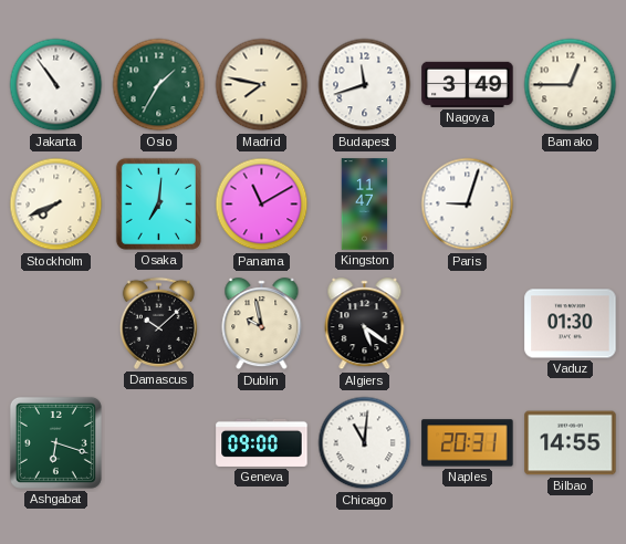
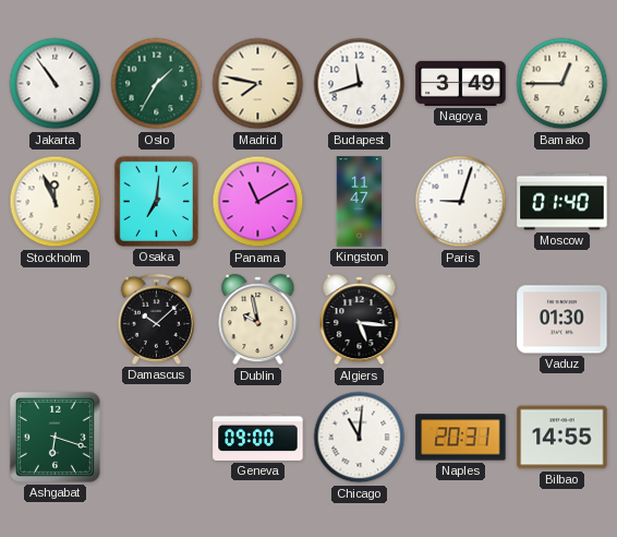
Stockholm: 7:41 -> 11:56 (56, 202)
Moscow: none -> 01:40 (562, 202)
Algiers: 5:21 -> 5:16 (360, 320)
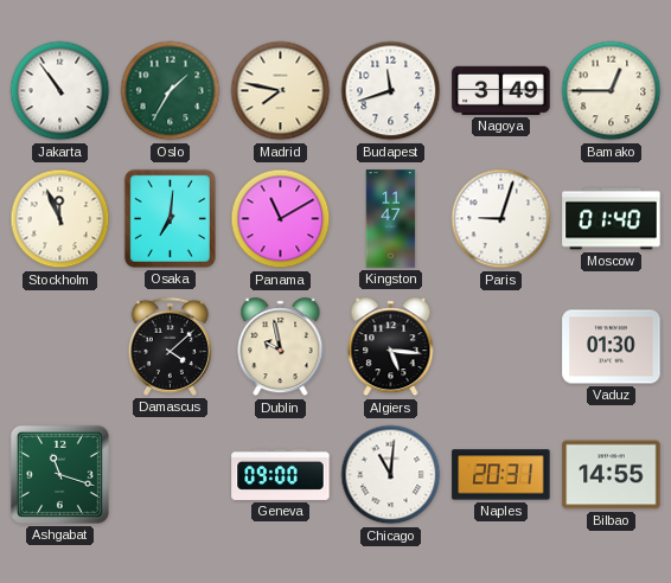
Damascus: 10:08 -> 4:08 (170, 346)
Ashgabat: 6:18 -> 11:18 (59, 474)
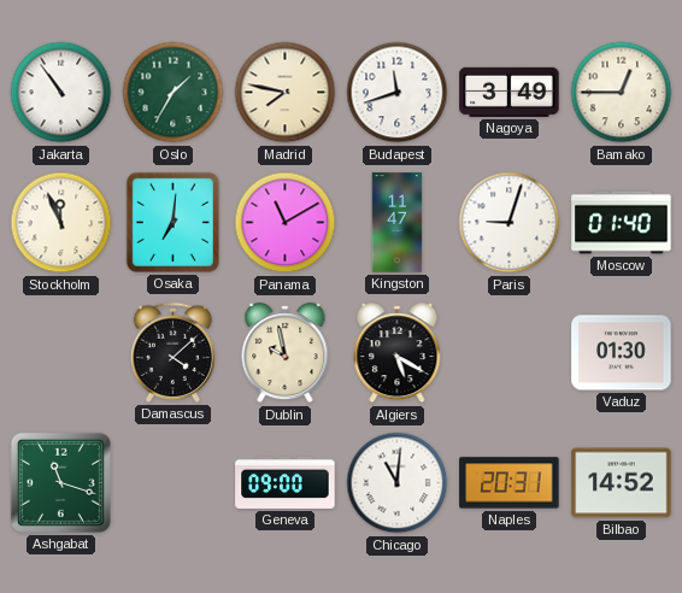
Algiers: 5:16 -> 5:20 (398, 353)
Bilbao: 14:55 -> 14:52 (622, 483)
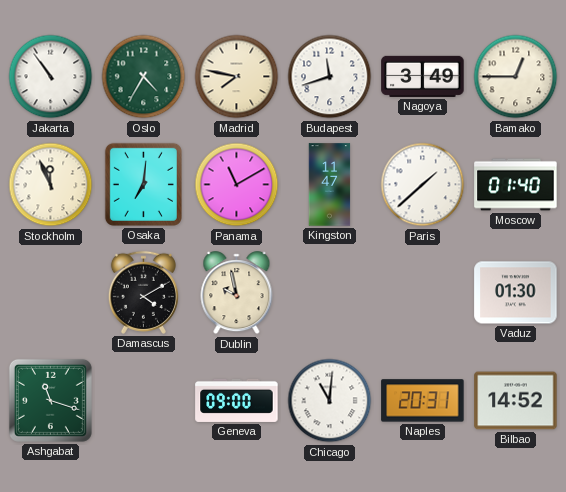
Oslo: 1:35 -> 4:35 (144, 77)
Paris: 9:03 -> 1:38 (423, 185)
Damascus: 4:08 -> 4:10 (143, 292)
Algiers: 5:20 -> none (398, 353)
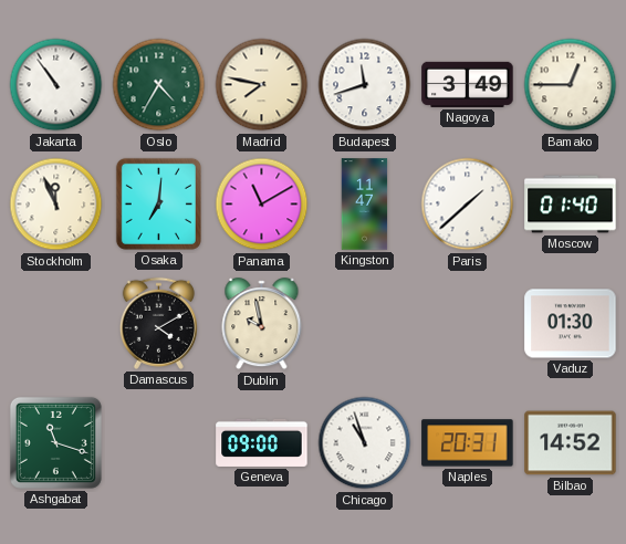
Chicago: 11:01 -> 10:57 (365, 443)
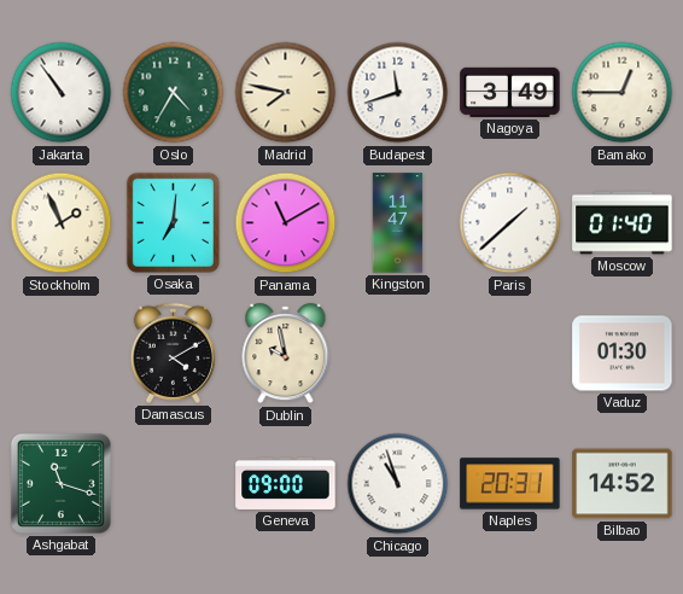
Stockholm: 11:56 -> 1:56 (62, 223)
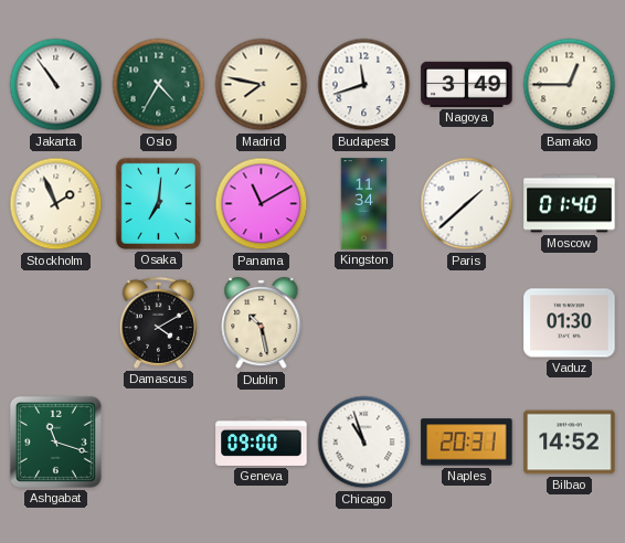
Kingston: 11:47 -> 11:34 (364, 204)
Dublin: 9:58 -> 10:28 (262, 323)
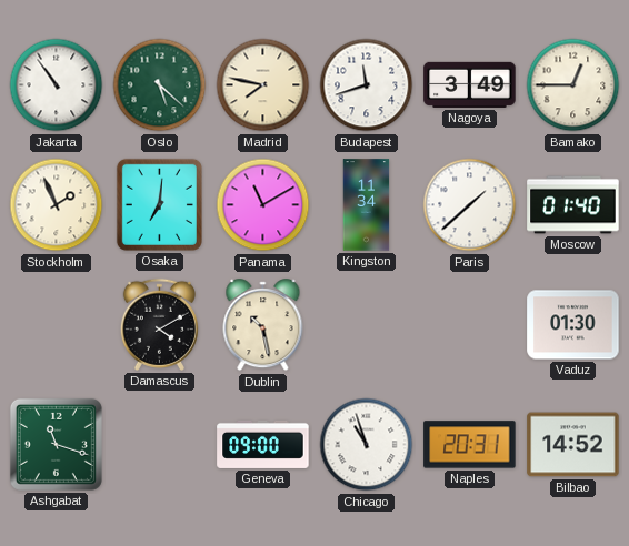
Oslo: 4:35 -> 5:22 (160, 85)
